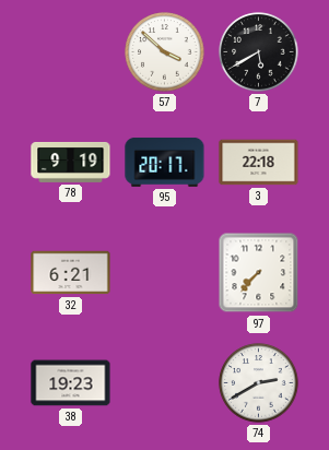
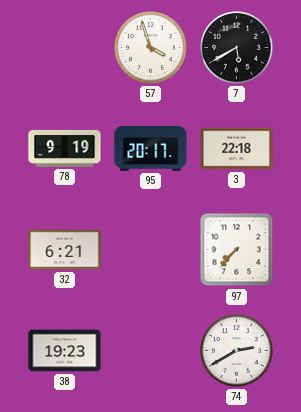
57: 3:52 -> 3:57 (151, 48)
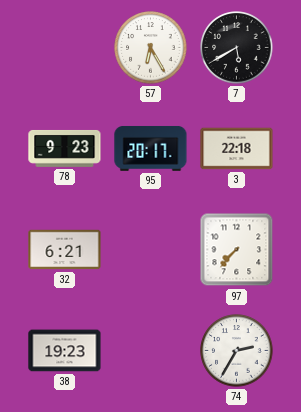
57: 3:57 -> 6:25 (151, 48)
78: 9:19 -> 9:23 (65, 148)
74: 2:40 -> 2:35 (237, 351)
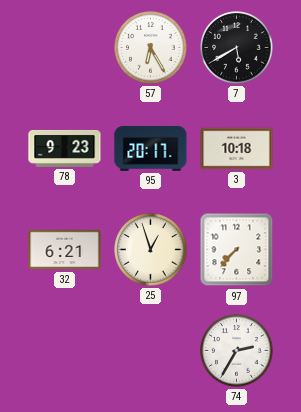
3: 22:18 -> 10:18 (237, 149)
25: none -> 12:57 (151, 250)
38: 19:23 -> none (65, 351)
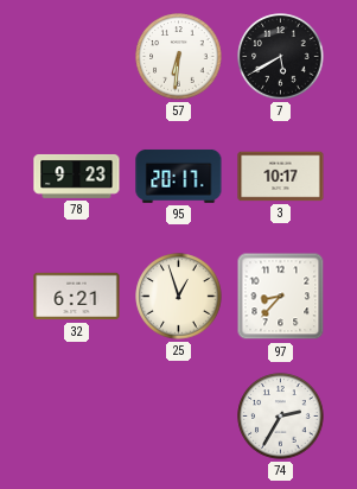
57: 6:25 -> 6:31 (179, 57)
3: 10:18 -> 10:17 (281, 177)
97: 7:37 -> 8:37 (281, 297)
